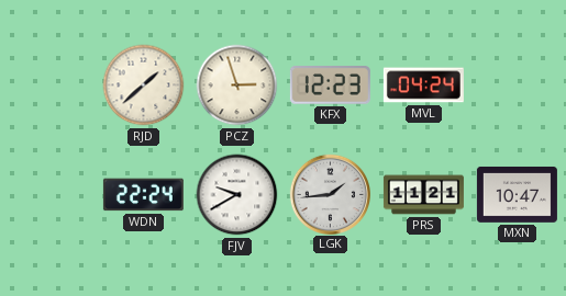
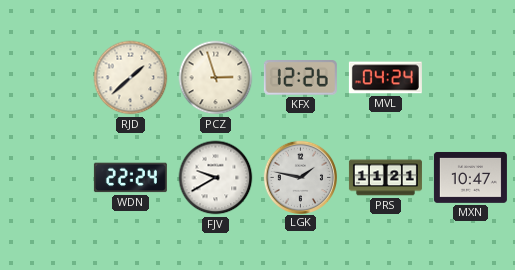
KFX: 12:23 -> 12:26 (300, 78)
LGK: 1:44 -> 1:47 (300, 177)
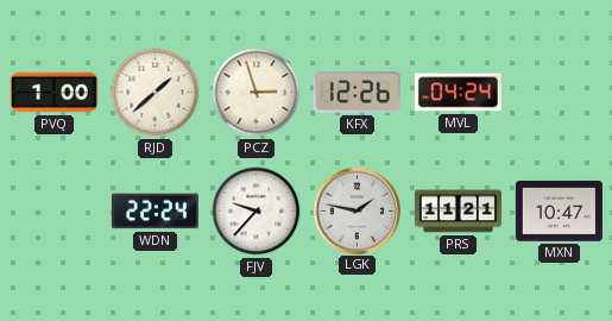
PVQ: none -> 1:00 (53, 93)
FJV: 9:40 -> 9:37 (257, 212)
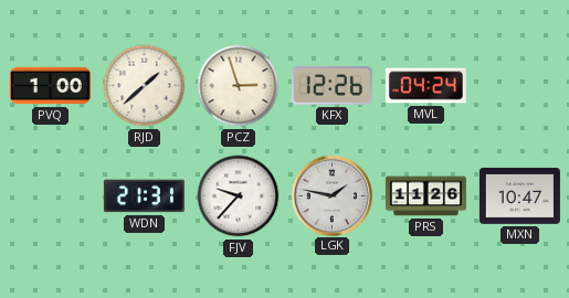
WDN: 22:24 -> 21:31 (144, 196)
PRS: 11:21 -> 11:26 (425, 196)
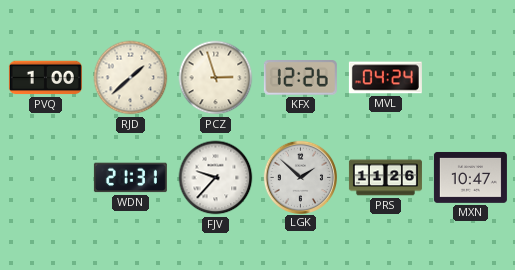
LGK: 1:47 -> 1:52 (300, 177)
